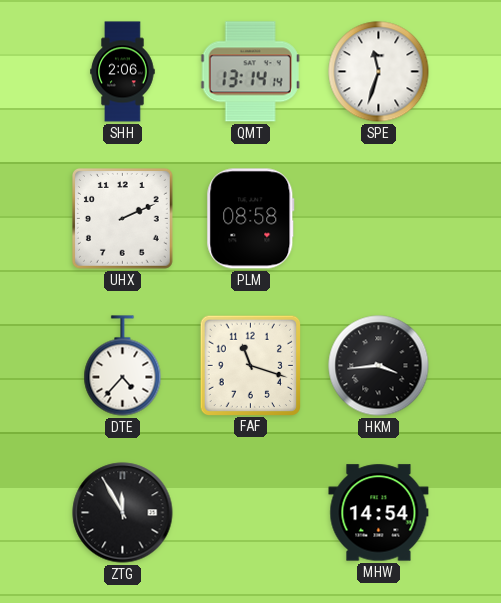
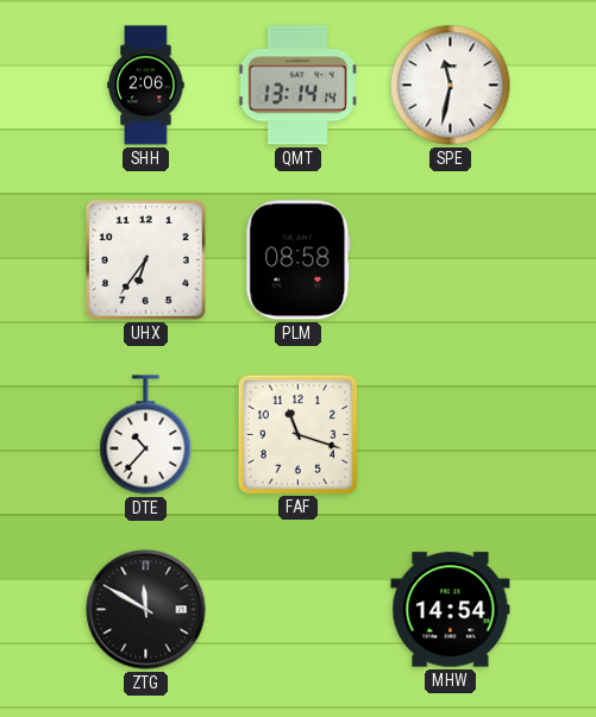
SPE: 11:33 -> 11:32 (451, 86)
UHX: 2:11 -> 6:36 (145, 259)
DTE: 4:37 -> 10:37 (146, 435)
HKM: 3:44 -> none (379, 366)
ZTG: 11:55 -> 11:50 (146, 610)
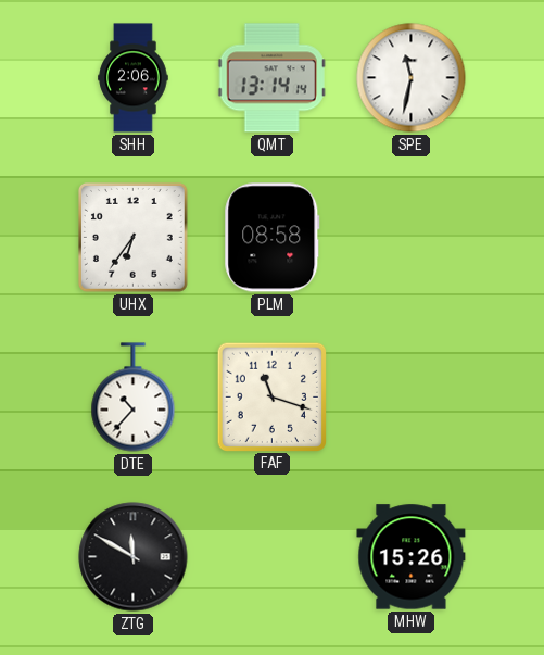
MHW: 14:54 -> 15:26 (412, 557)
